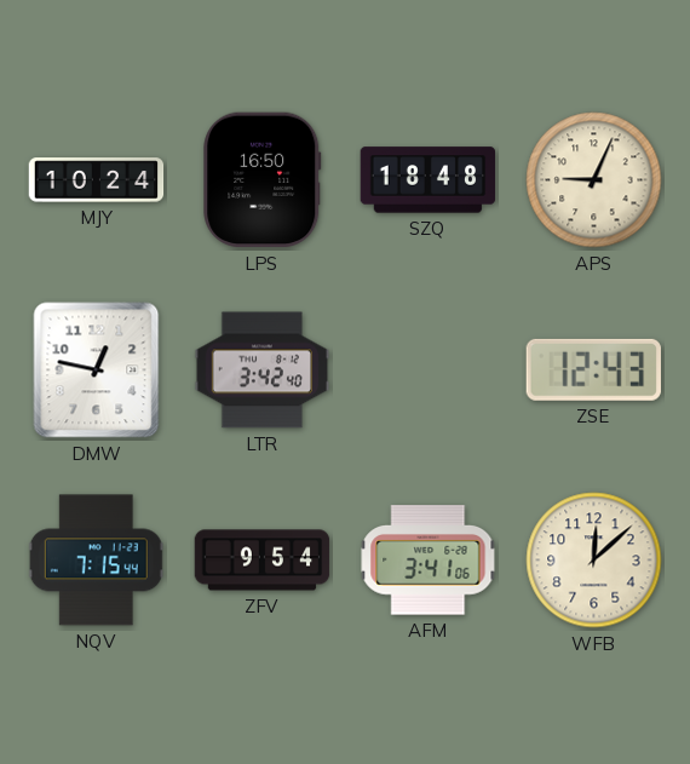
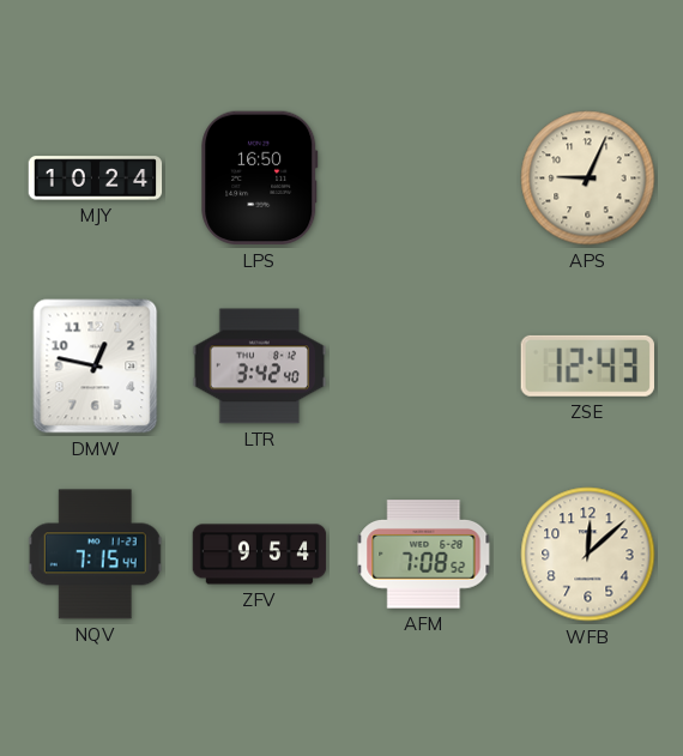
SZQ: 18:48 -> none (429, 180)
AFM: 3:41 -> 7:08 (424, 555)
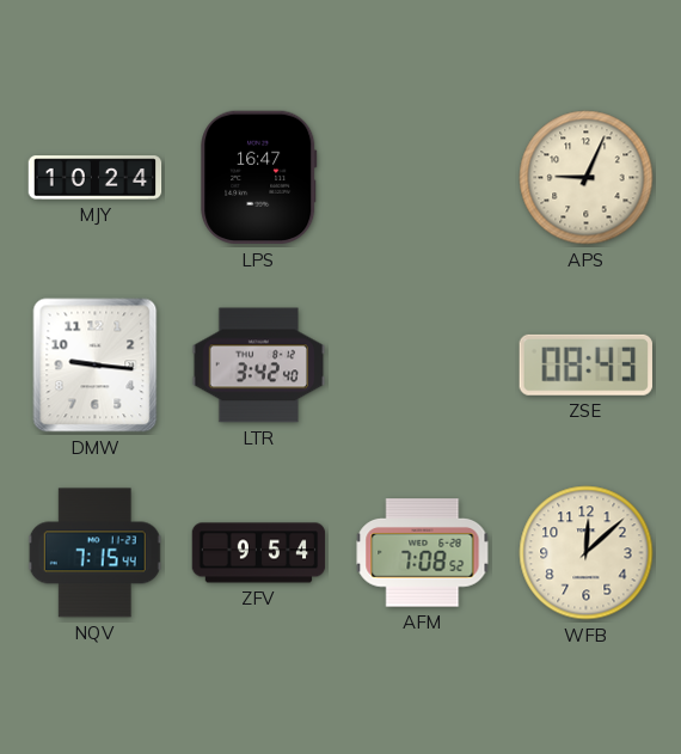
LPS: 16:50 -> 16:47 (259, 178)
DMW: 12:47 -> 9:16 (96, 366)
ZSE: 12:43 -> 08:43 (585, 364)
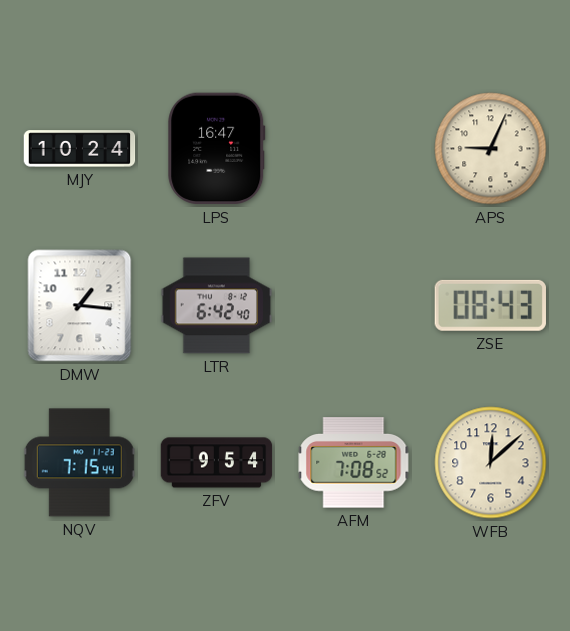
DMW: 9:16 -> 1:16 (80, 306)
LTR: 3:42 -> 6:42 (217, 306)
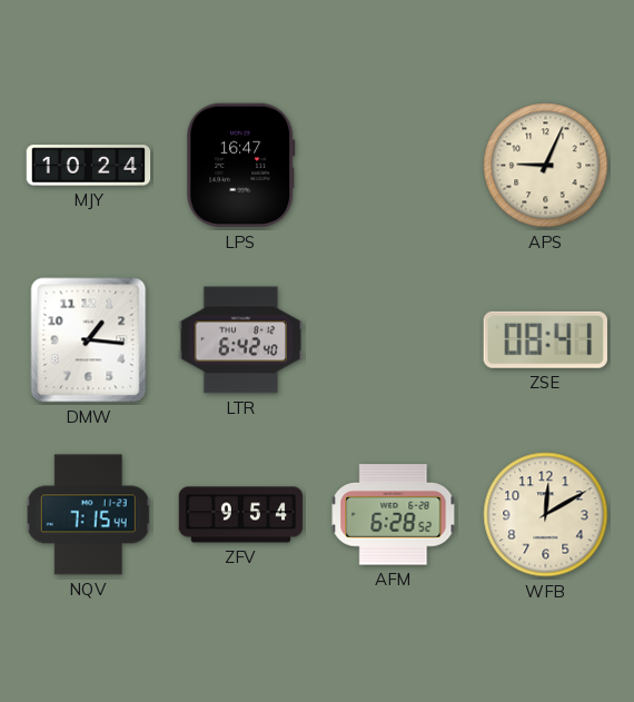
ZSE: 08:43 -> 08:41 (545, 339)
AFM: 7:08 -> 6:28 (394, 515)
WFB: 12:08 -> 12:10 (546, 515)
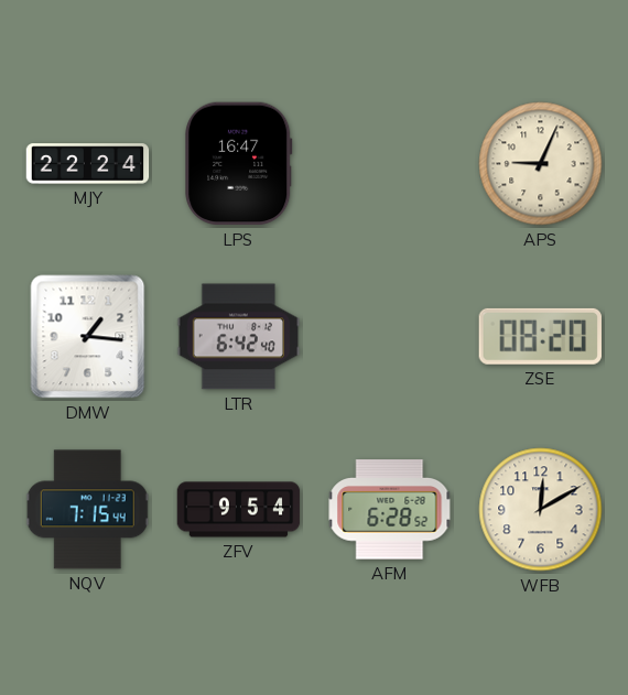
MJY: 10:24 -> 22:24 (88, 164)
ZSE: 08:41 -> 08:20 (540, 336)
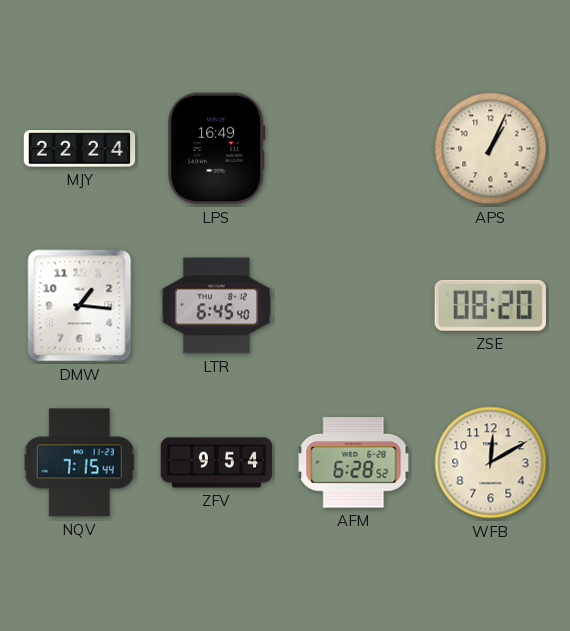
LPS: 16:47 -> 16:49 (217, 149)
APS: 9:04 -> 1:04 (491, 149)
LTR: 6:42 -> 6:45 (217, 306)
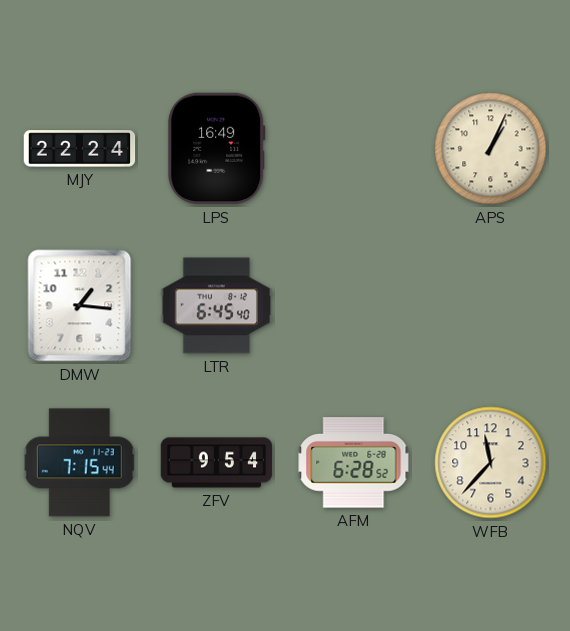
ZSE: 08:20 -> none (490, 305)
WFB: 12:10 -> 11:37 (491, 463)
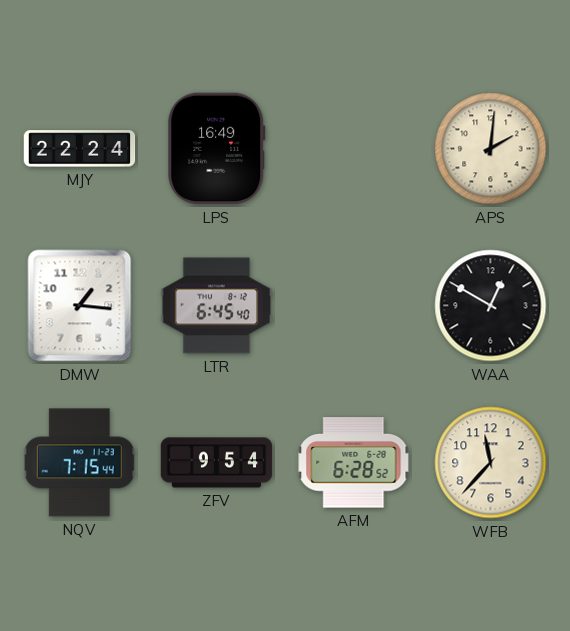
APS: 1:04 -> 2:01 (491, 149)
WAA: none -> 12:50 (491, 306)
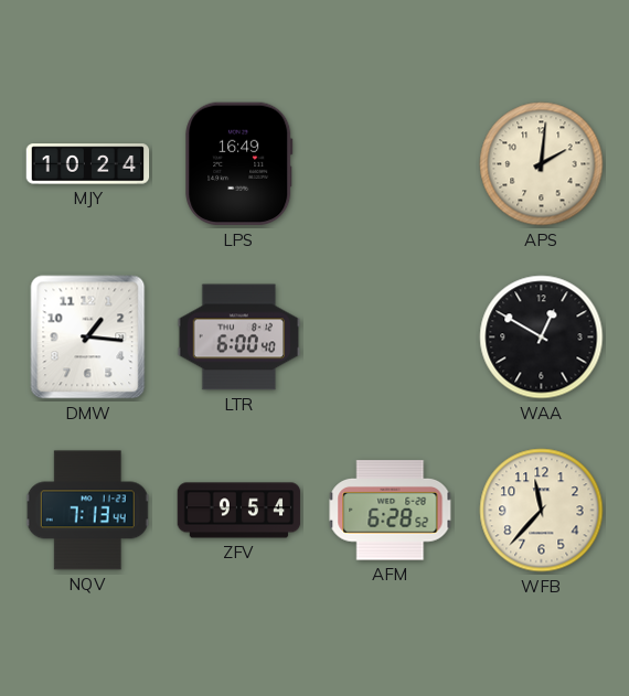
MJY: 22:24 -> 10:24 (88, 164)
LTR: 6:45 -> 6:00 (239, 338)
NQV: 7:15 -> 7:13 (87, 511)
